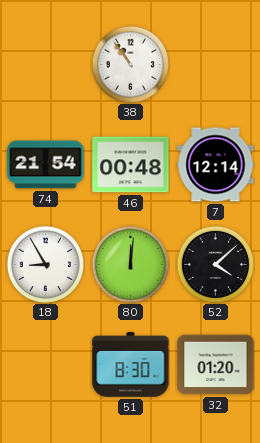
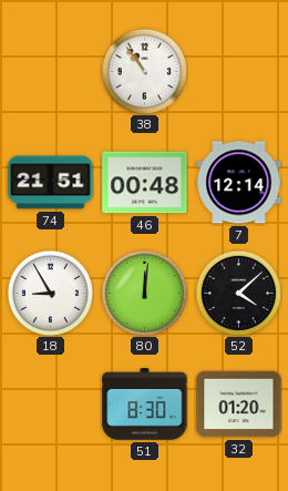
74: 21:54 -> 21:51 (51, 183)
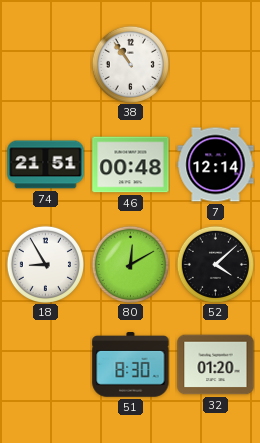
80: 12:01 -> 12:10 (130, 264)
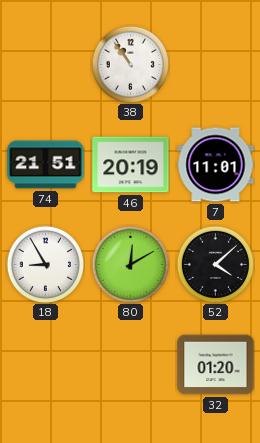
46: 00:48 -> 20:19 (131, 165)
7: 12:14 -> 11:01 (216, 165)
51: 8:30 -> none (131, 365)
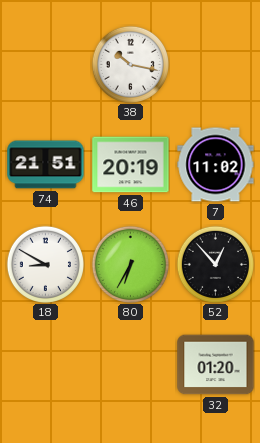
38: 10:54 -> 10:17 (130, 64)
7: 11:01 -> 11:02 (216, 165)
18: 8:55 -> 8:50 (45, 264)
80: 12:10 -> 6:35 (130, 264)
52: 4:08 -> 12:53 (215, 264)
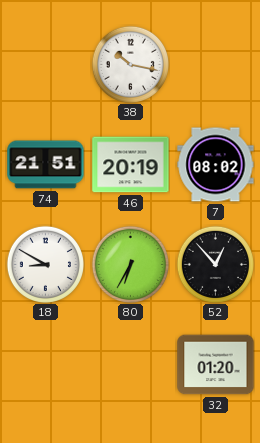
7: 11:02 -> 08:02 (216, 165)
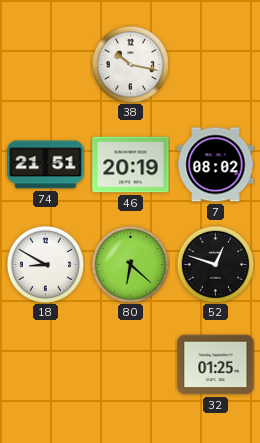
80: 6:35 -> 6:22 (130, 264)
52: 12:53 -> 12:48 (215, 264)
32: 01:20 -> 01:25 (216, 365)
